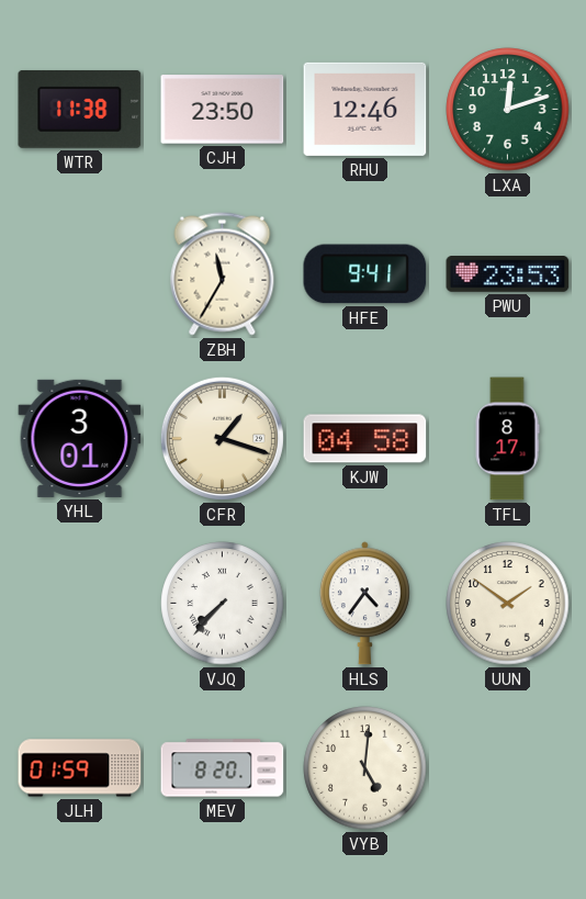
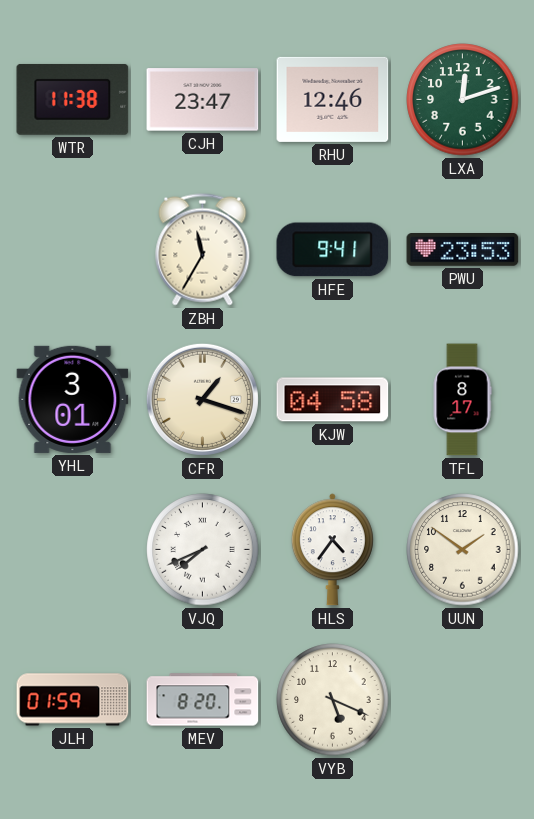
CJH: 23:50 -> 23:47 (203, 100)
VJQ: 7:37 -> 7:41 (203, 550)
VYB: 5:01 -> 5:19 (333, 700)
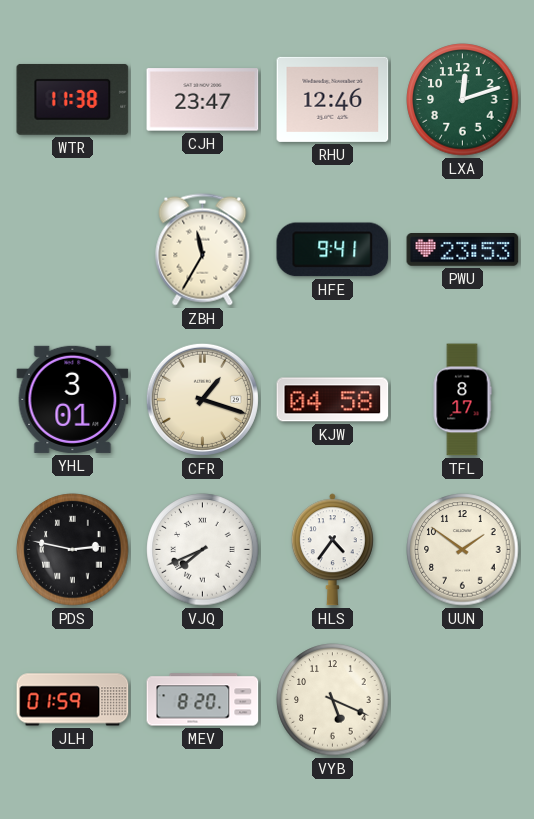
PDS: none -> 2:47 (73, 550)
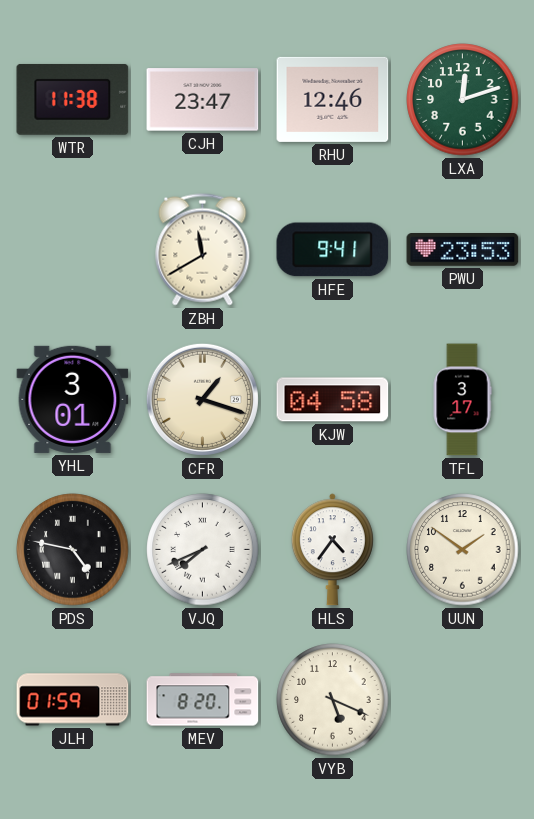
ZBH: 11:35 -> 11:40 (203, 250)
TFL: 8:17 -> 3:17 (462, 400)
PDS: 2:47 -> 4:47 (73, 550)
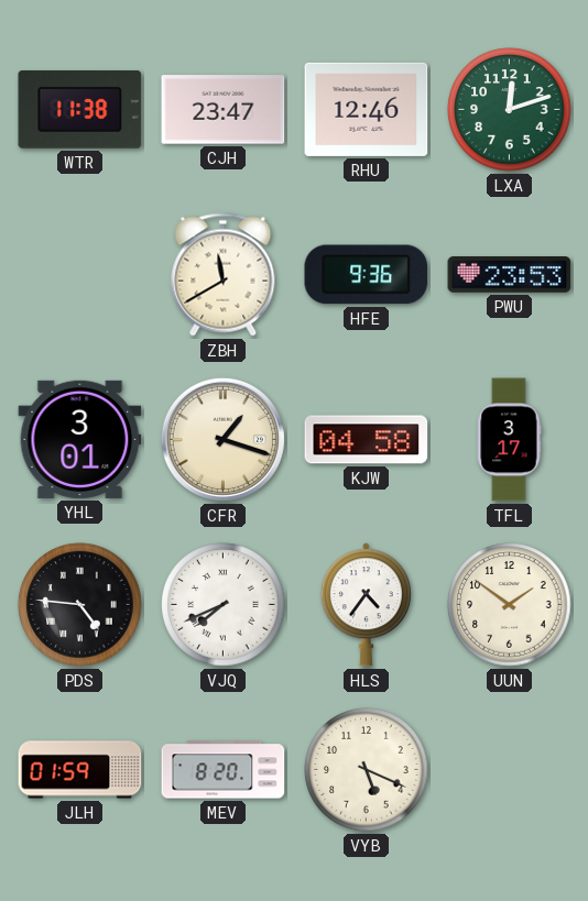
HFE: 9:41 -> 9:36 (367, 275)
PDS: 4:47 -> 4:46 (80, 605)
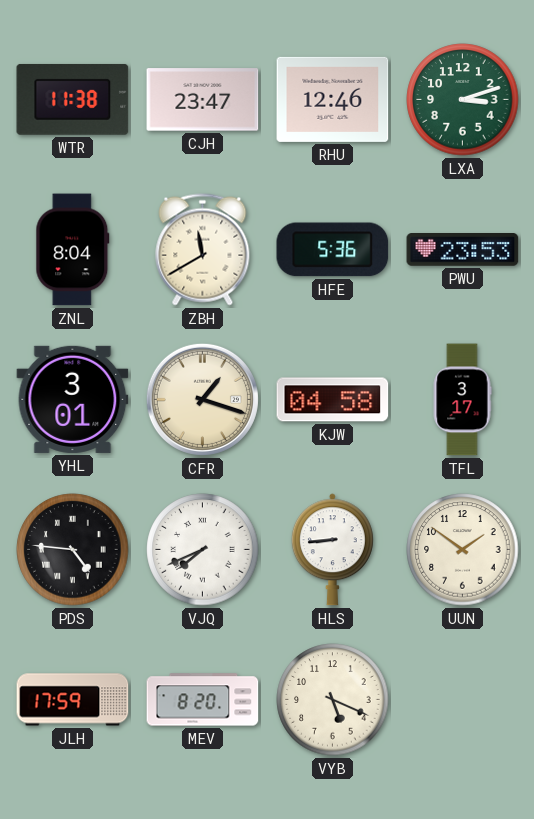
LXA: 12:12 -> 3:12 (463, 100)
ZNL: none -> 8:04 (73, 250)
HFE: 9:36 -> 5:36 (333, 250)
HLS: 4:36 -> 8:44 (332, 550)
JLH: 01:59 -> 17:59 (73, 700)
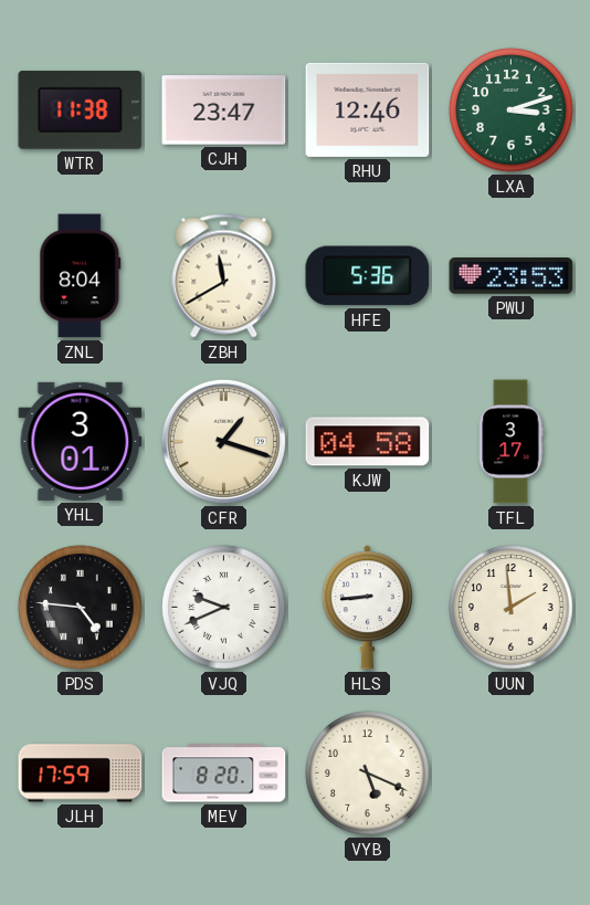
VJQ: 7:41 -> 9:41 (224, 608)
UUN: 1:51 -> 1:59 (512, 608)
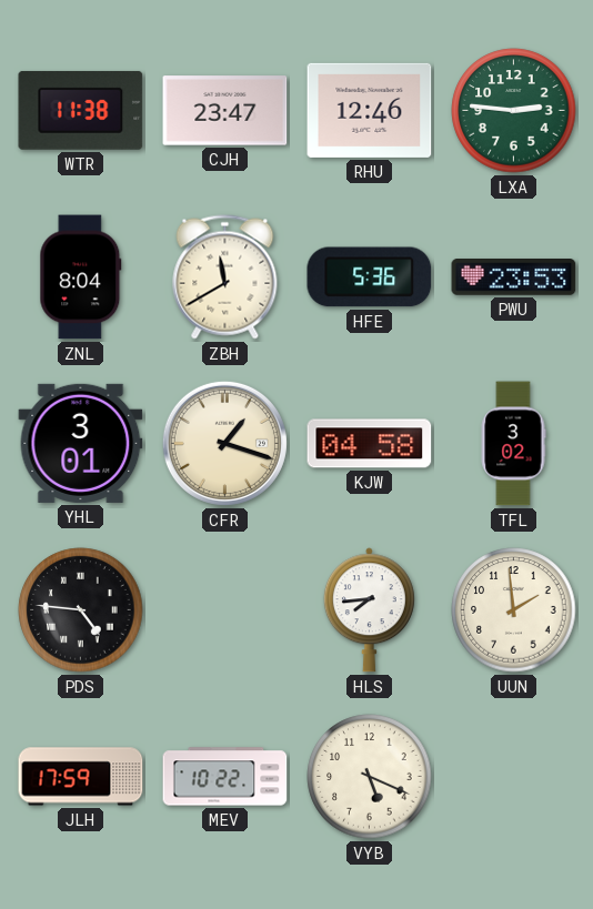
LXA: 3:12 -> 2:46 (514, 111)
TFL: 3:17 -> 3:02 (513, 444)
VJQ: 9:41 -> none (224, 608)
HLS: 8:44 -> 7:44 (369, 610)
MEV: 8:20 -> 10:22 (225, 777)
